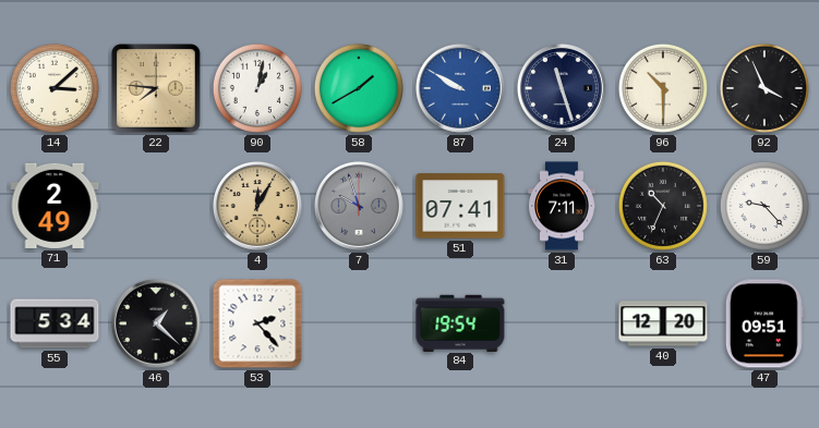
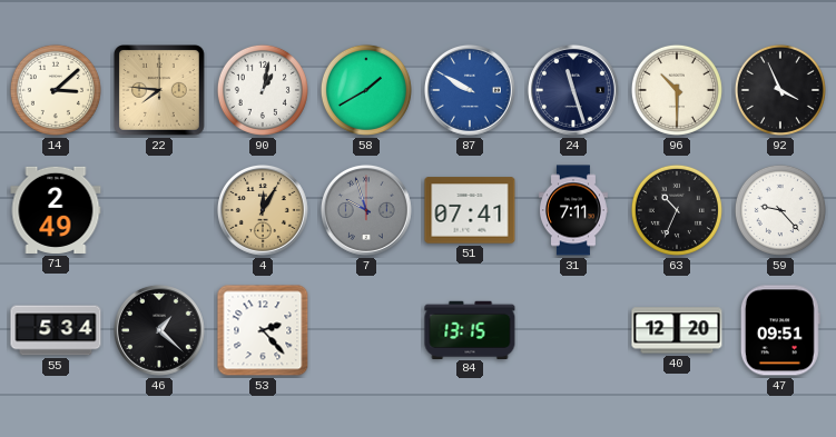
84: 19:54 -> 13:15 (470, 329)
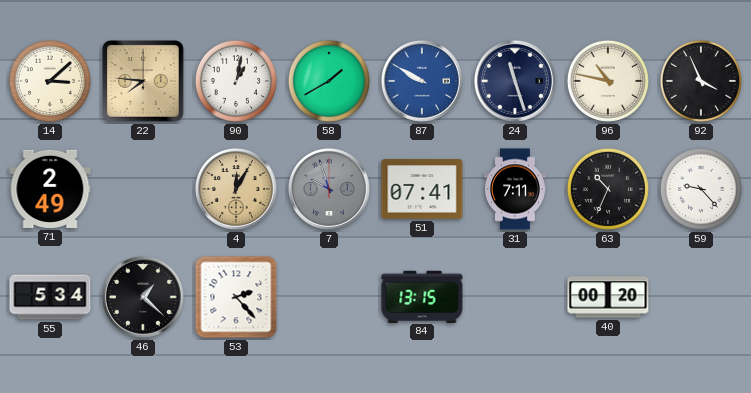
96: 10:30 -> 10:47 (608, 81)
40: 12:20 -> 00:20 (608, 297)
47: 09:51 -> none (780, 330)
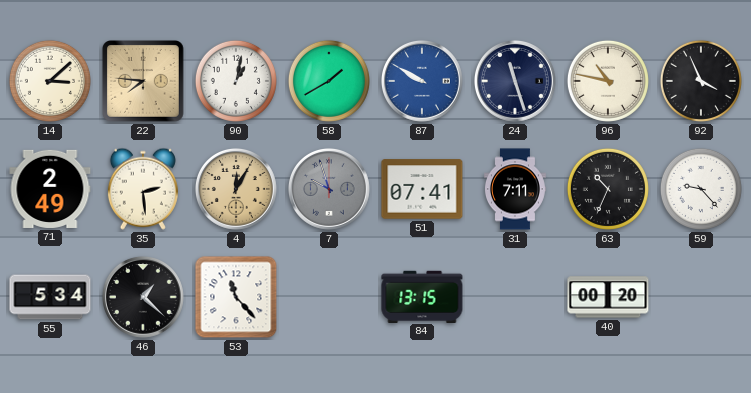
35: none -> 2:29 (143, 189)
53: 2:23 -> 11:23 (236, 297)
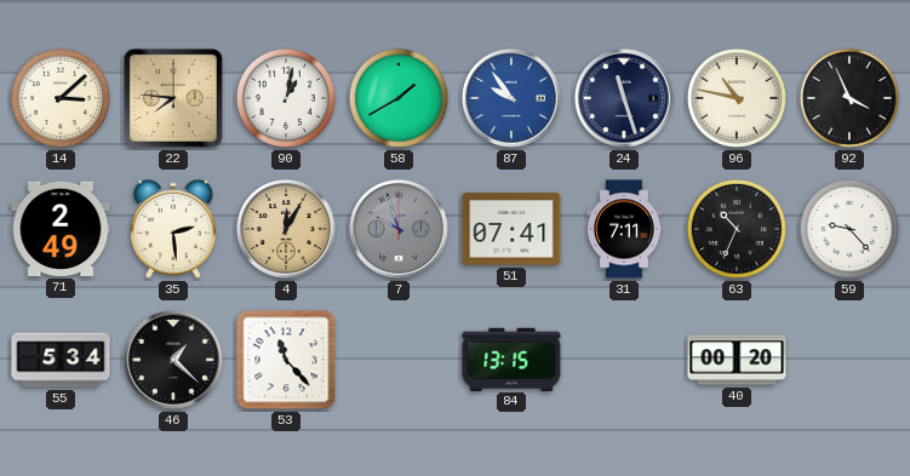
87: 9:50 -> 9:54 (511, 98)
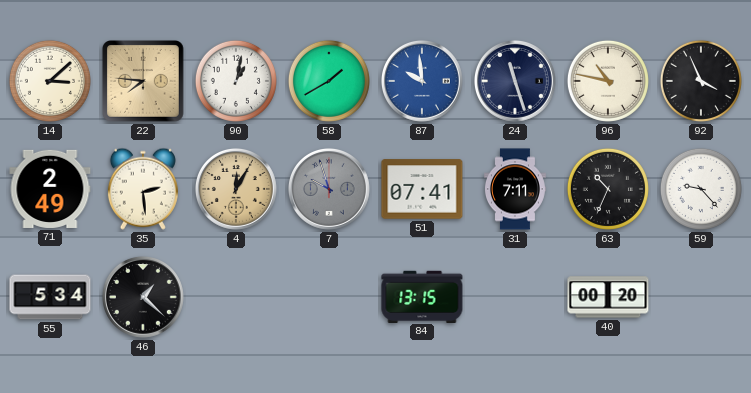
87: 9:54 -> 9:59 (422, 81)
53: 11:23 -> none (286, 360)
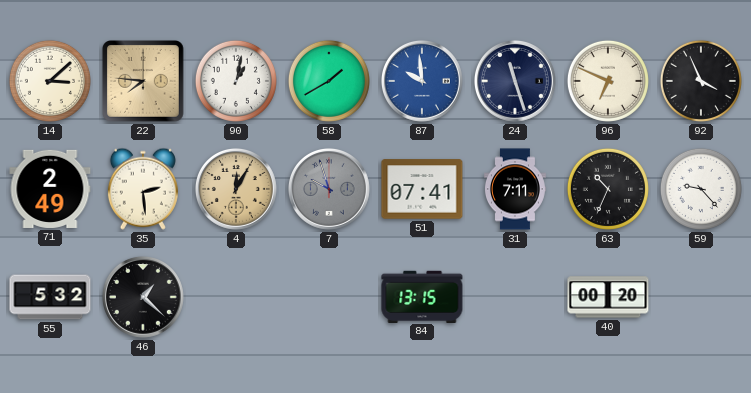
96: 10:47 -> 6:49 (608, 81)
55: 5:34 -> 5:32 (50, 297)
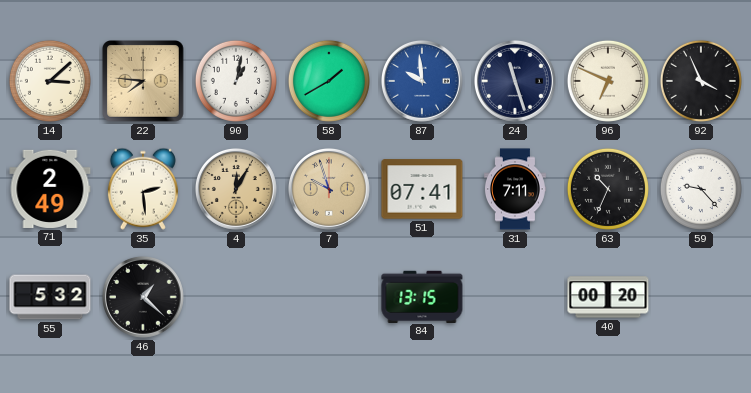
7 dial: grey -> champagne (329, 189)
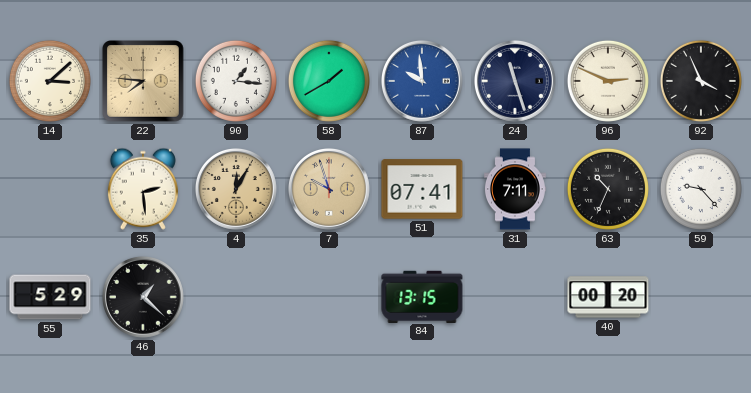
90: 1:02 -> 1:16 (236, 81)
96: 6:49 -> 2:49 (608, 81)
71: 2:49 -> none (50, 189)
55: 5:32 -> 5:29 (50, 297)
